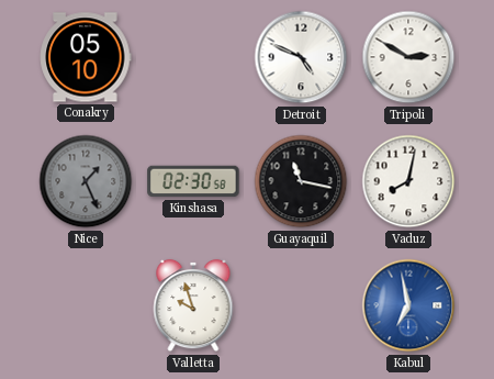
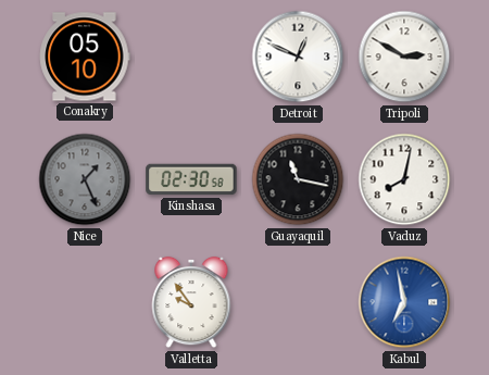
Detroit: 4:49 -> 12:49 (298, 57)
Valletta: 9:57 -> 9:54 (191, 302)
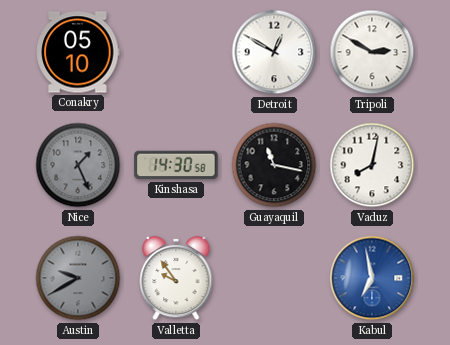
Detroit: 12:49 -> 12:50 (274, 52)
Kinshasa: 02:30 -> 14:30 (176, 165)
Austin: none -> 9:40 (78, 278)
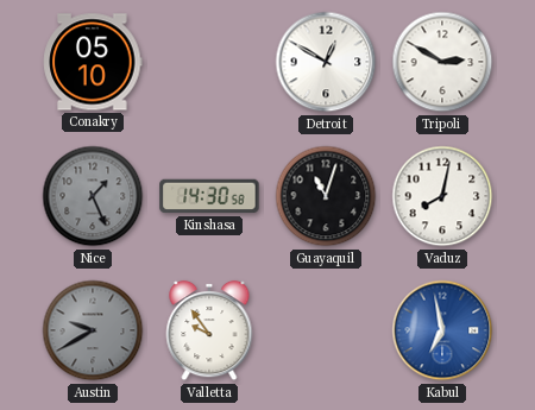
Guayaquil: 11:17 -> 11:03 (326, 196)
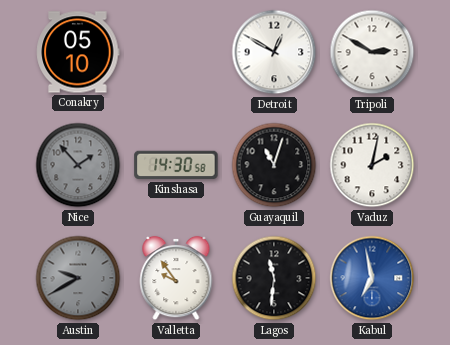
Nice: 1:26 -> 1:53 (78, 165)
Vaduz: 8:02 -> 2:02 (372, 165)
Lagos: none -> 11:31 (274, 278)
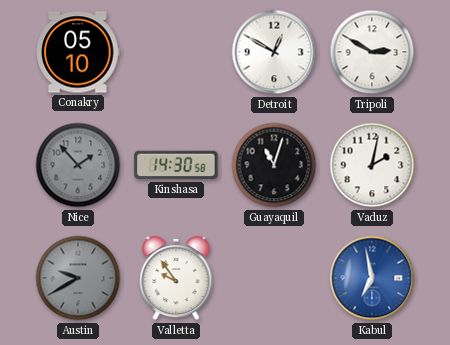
Lagos: 11:31 -> none (274, 278)
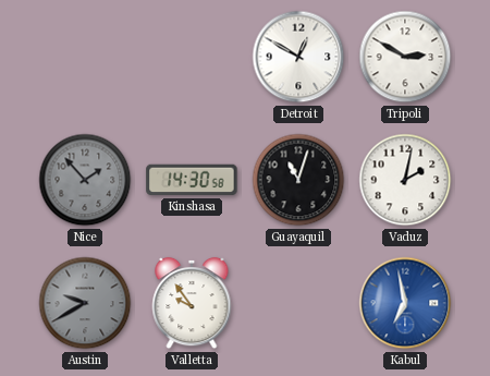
Conakry: 05:10 -> none (78, 52)
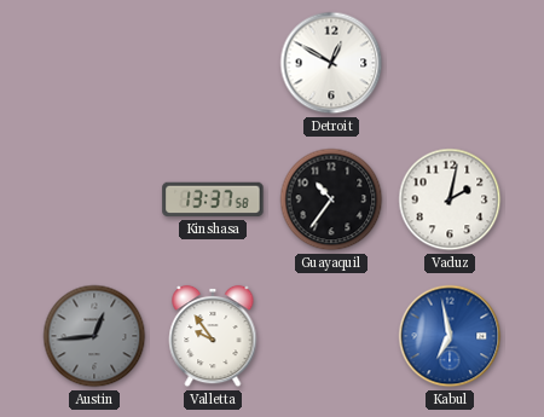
Tripoli: 2:50 -> none (405, 57)
Nice: 1:53 -> none (85, 180)
Kinshasa: 14:30 -> 13:37 (213, 199)
Guayaquil: 11:03 -> 10:36 (331, 199)
Austin: 9:40 -> 12:44 (94, 336)
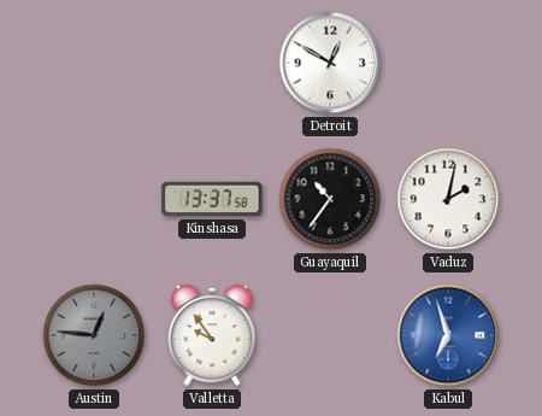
Austin: 12:44 -> 12:46 (94, 335)
Kabul: 6:58 -> 6:57 (448, 335)
